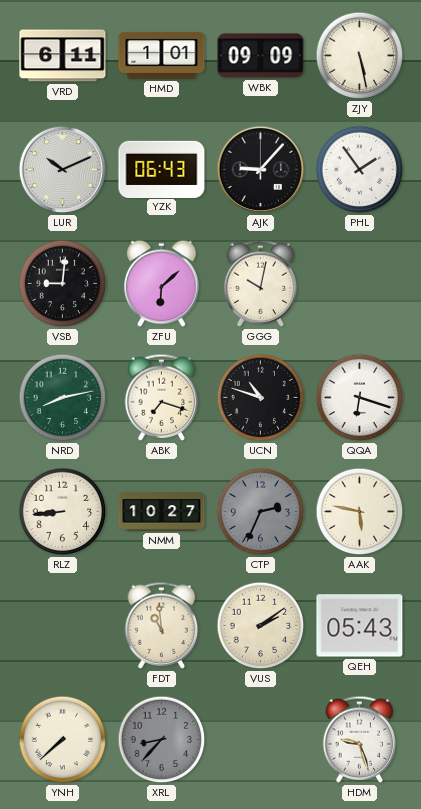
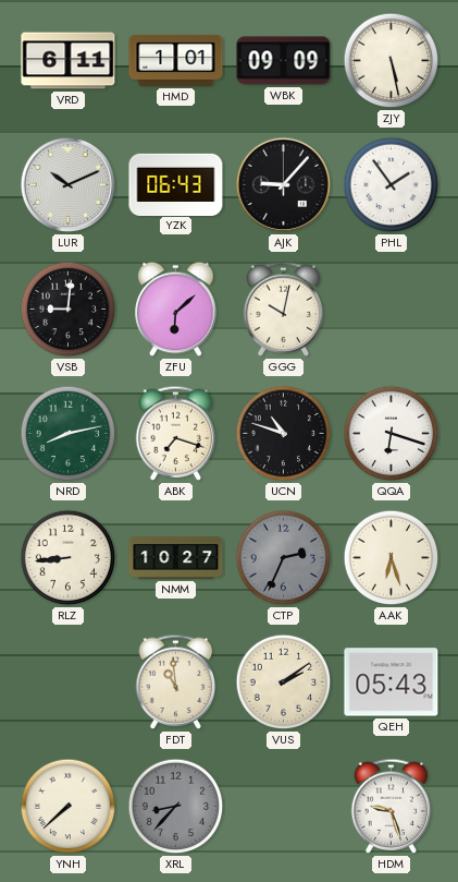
AAK: 5:47 -> 6:27 (392, 558)
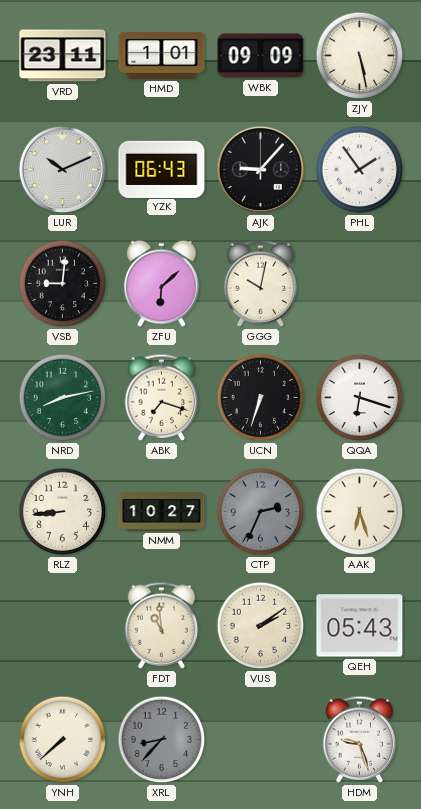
VRD: 6:11 -> 23:11 (63, 56)
UCN: 10:48 -> 6:33 (261, 398)
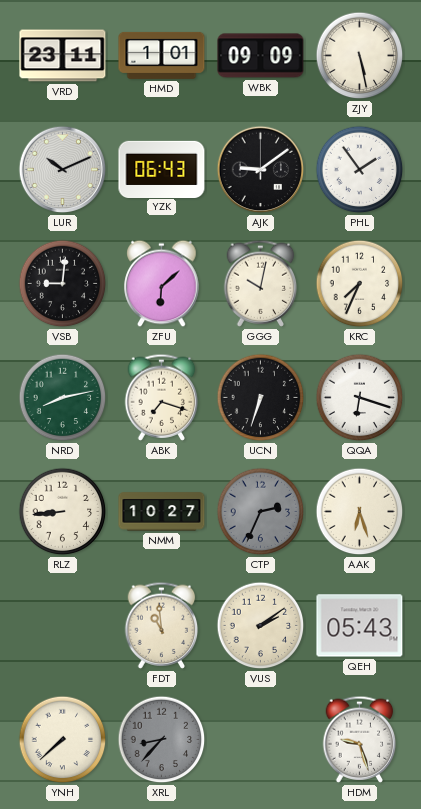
AJK: 9:07 -> 9:09 (261, 170)
KRC: none -> 7:34 (360, 284)
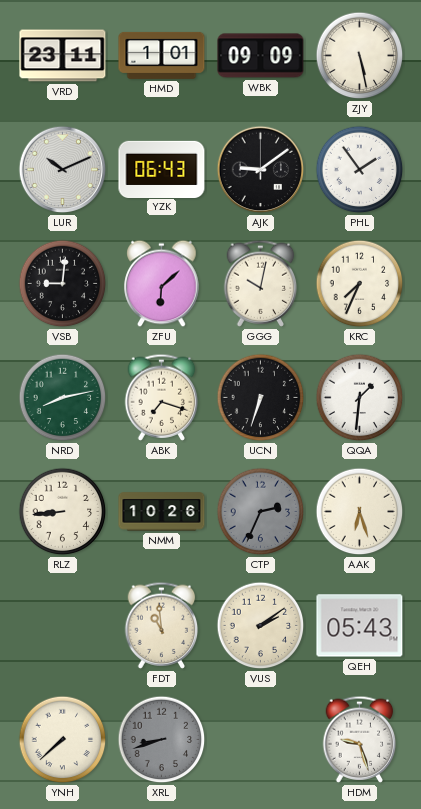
QQA: 6:18 -> 1:31 (360, 398)
NMM: 10:27 -> 10:26 (162, 512)
XRL: 8:37 -> 8:42 (162, 740)
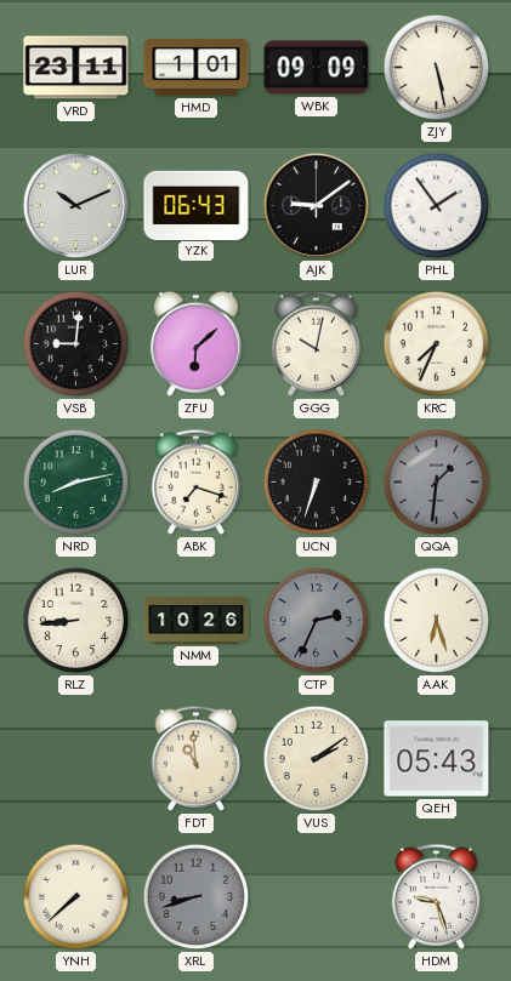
QQA dial: white -> grey (437, 483)
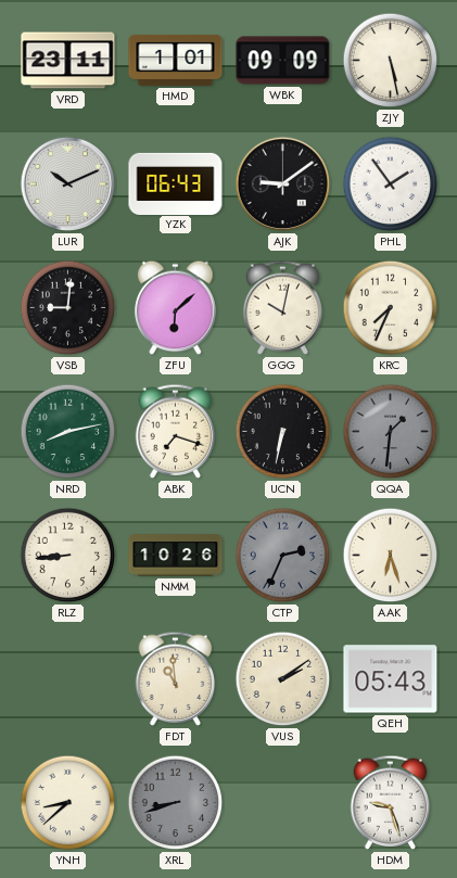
UCN: 6:33 -> 6:32 (283, 432)
YNH: 7:38 -> 8:38 (68, 803)
